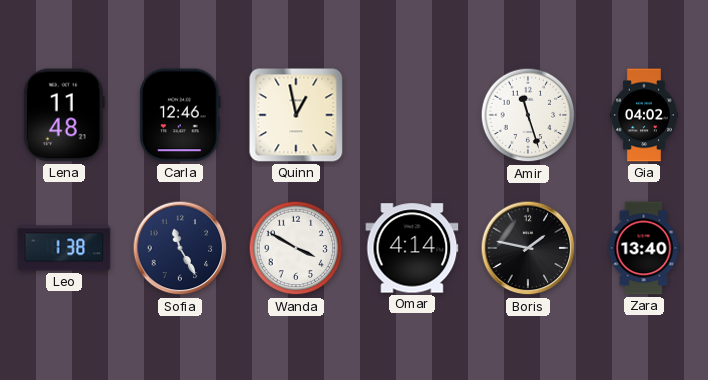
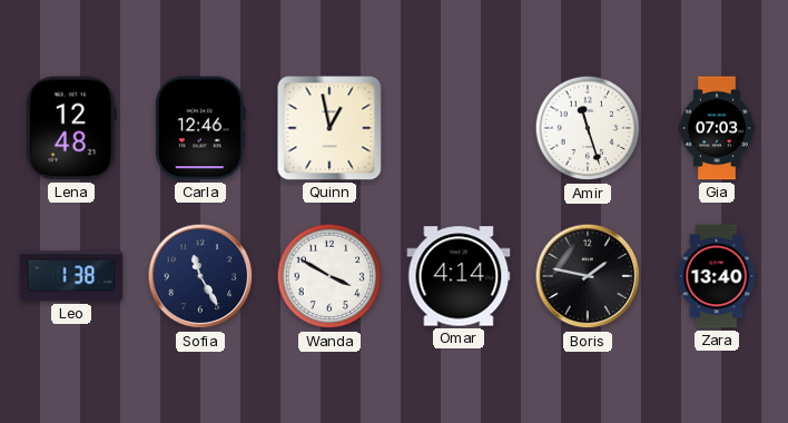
Lena: 11:48 -> 12:48 (71, 128)
Gia: 04:02 -> 07:03 (717, 128)
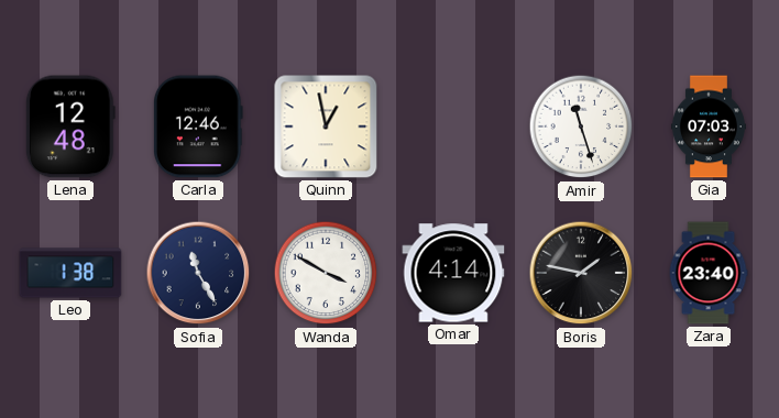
Zara: 13:40 -> 23:40 (709, 273)
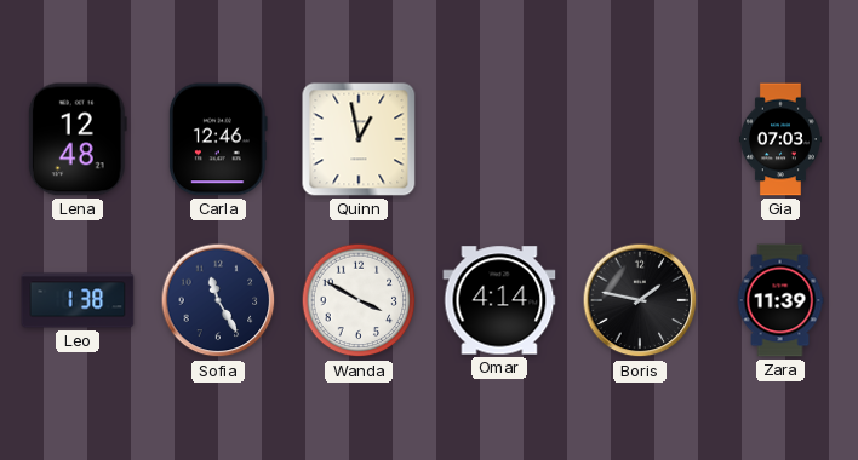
Amir: 11:27 -> none (581, 127)
Zara: 23:40 -> 11:39 (780, 300)
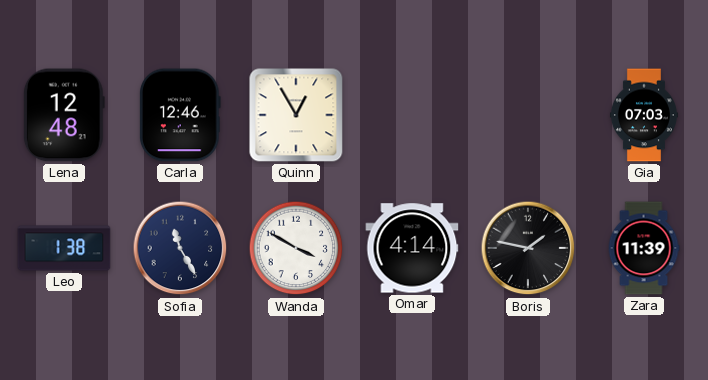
Quinn: 12:58 -> 12:55 (296, 115)
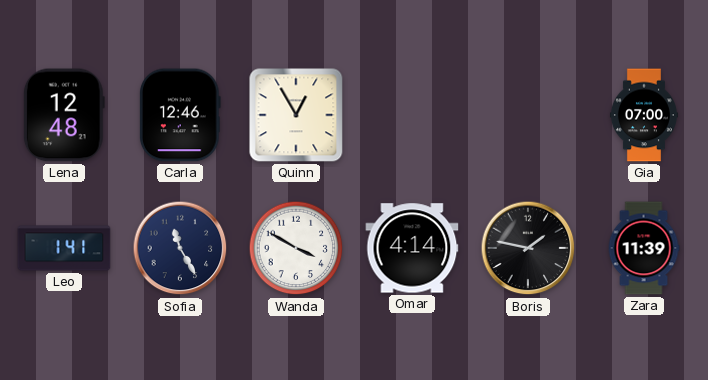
Gia: 07:03 -> 07:00 (644, 115)
Leo: 1:38 -> 1:41 (64, 248)
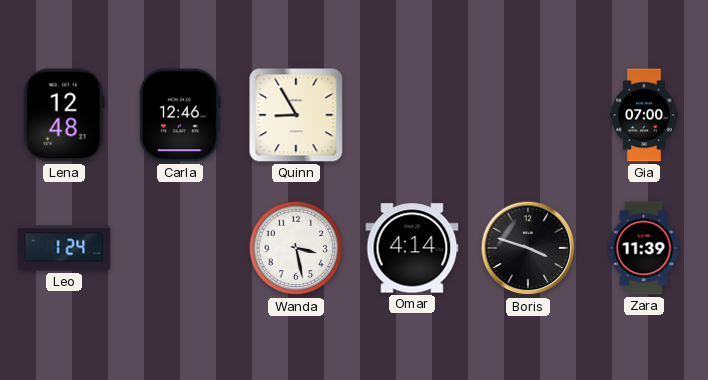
Quinn: 12:55 -> 8:55 (296, 115)
Leo: 1:41 -> 1:24 (64, 248)
Sofia: 11:25 -> none (180, 248)
Wanda: 3:50 -> 3:28 (296, 248)
Boris: 1:47 -> 3:48 (528, 248)
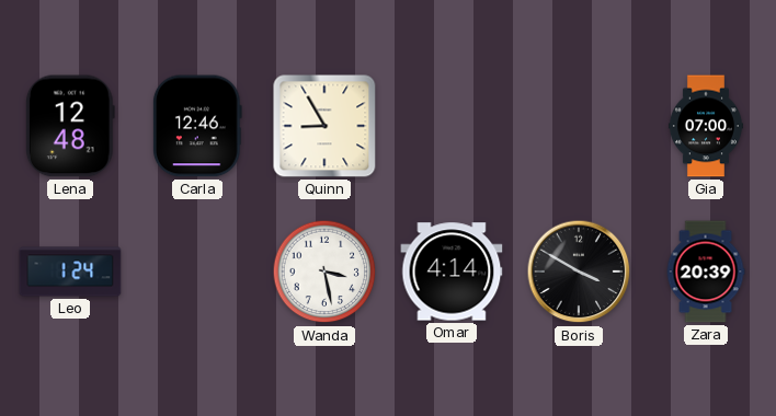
Boris: 3:48 -> 3:50 (579, 271)
Zara: 11:39 -> 20:39 (706, 271)
